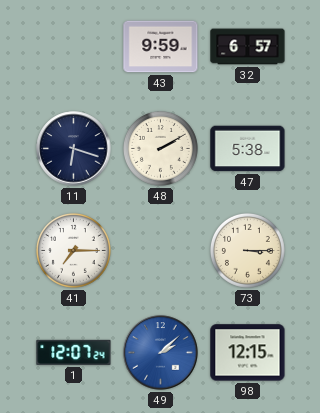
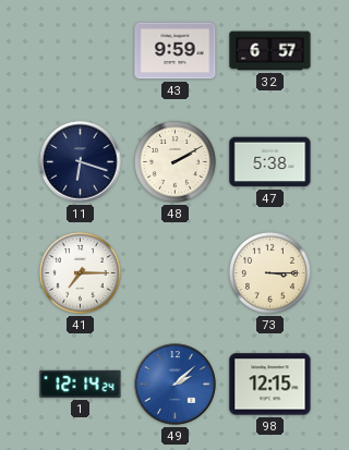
1: 12:07 -> 12:14 (81, 384)
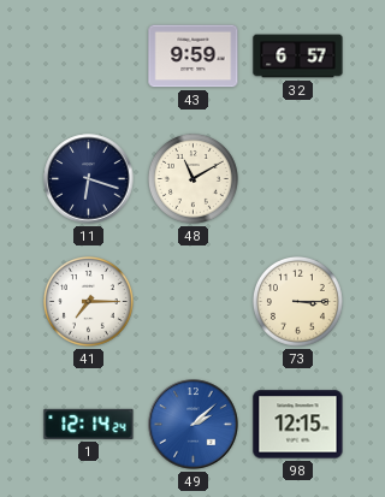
48: 2:10 -> 11:10 (192, 178)
47: 5:38 -> none (270, 162)
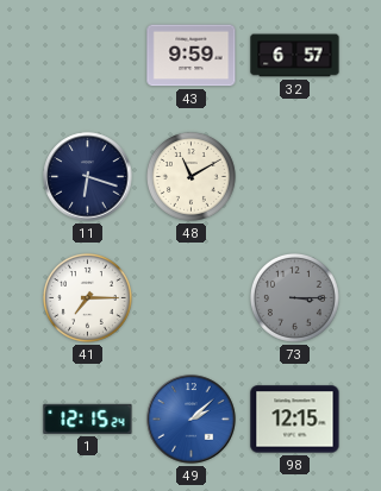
73 dial: cream -> grey (294, 297)
1: 12:14 -> 12:15 (88, 418)
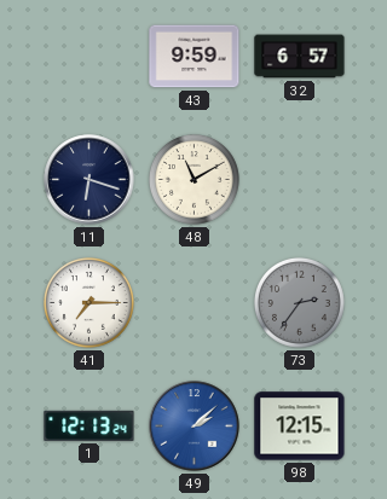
73: 3:15 -> 2:36 (299, 302)
1: 12:15 -> 12:13 (89, 425)
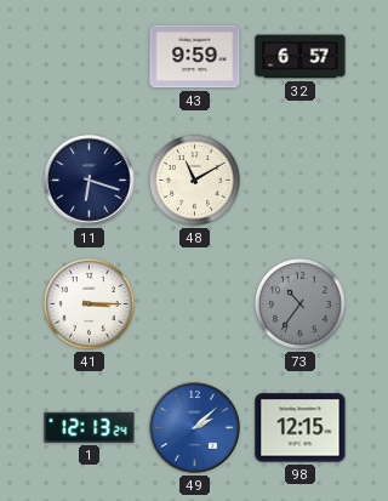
41: 7:15 -> 3:15 (89, 303)
73: 2:36 -> 10:36 (299, 303)
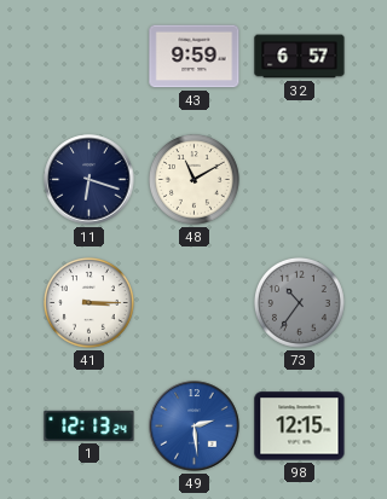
49: 2:08 -> 2:29 (195, 427)
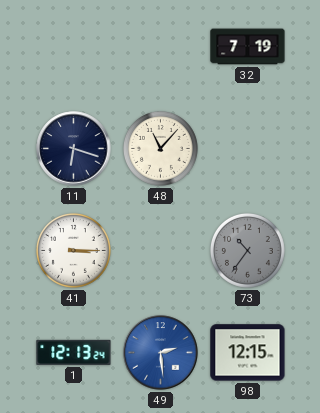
43: 9:59 -> none (195, 57)
32: 6:57 -> 7:19 (248, 47)
48: 11:10 -> 11:07 (160, 148)
